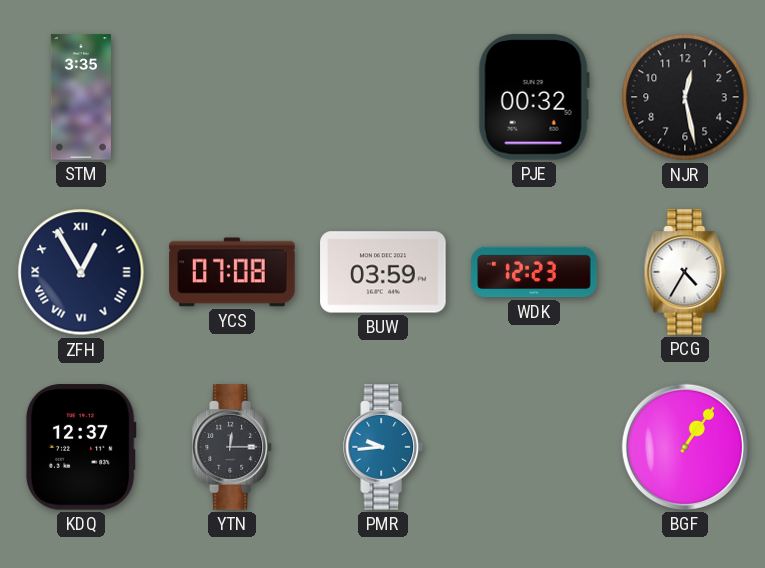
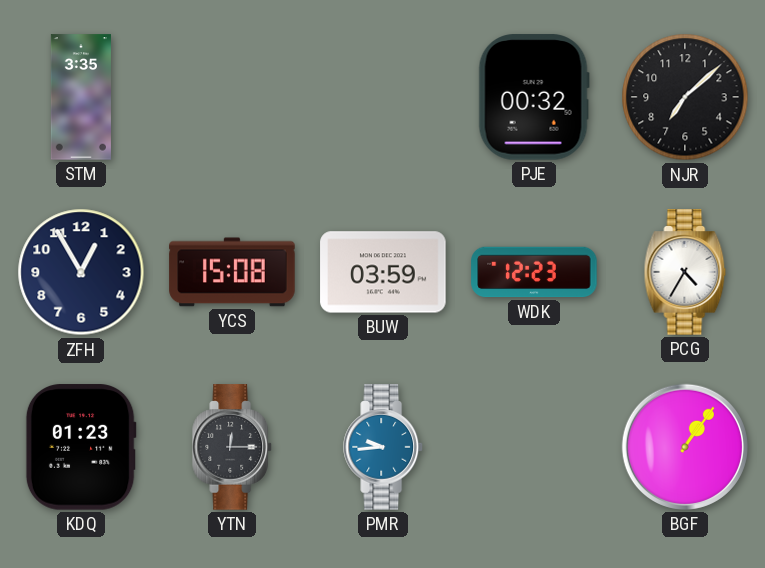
NJR: 12:28 -> 7:08 (685, 97)
ZFH numerals: Roman -> Arabic (81, 272)
YCS: 07:08 -> 15:08 (232, 272)
KDQ: 12:37 -> 01:23 (81, 447)
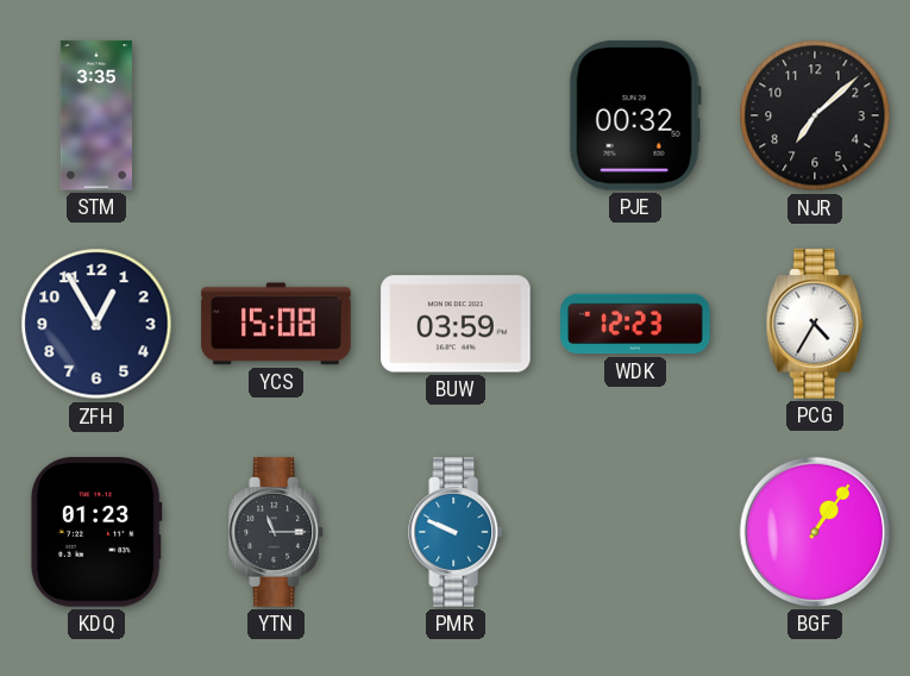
YTN: 12:15 -> 11:15 (277, 532)
PMR: 9:44 -> 9:49 (457, 532)
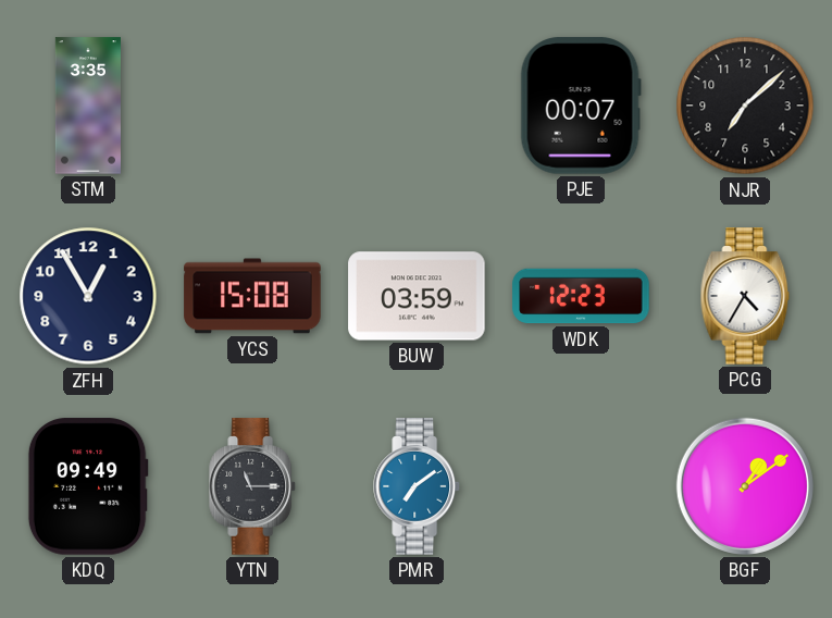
PJE: 00:32 -> 00:07 (581, 106)
KDQ: 01:23 -> 09:49 (88, 486)
PMR: 9:49 -> 7:09 (418, 486)
BGF: 1:06 -> 1:09 (745, 486)
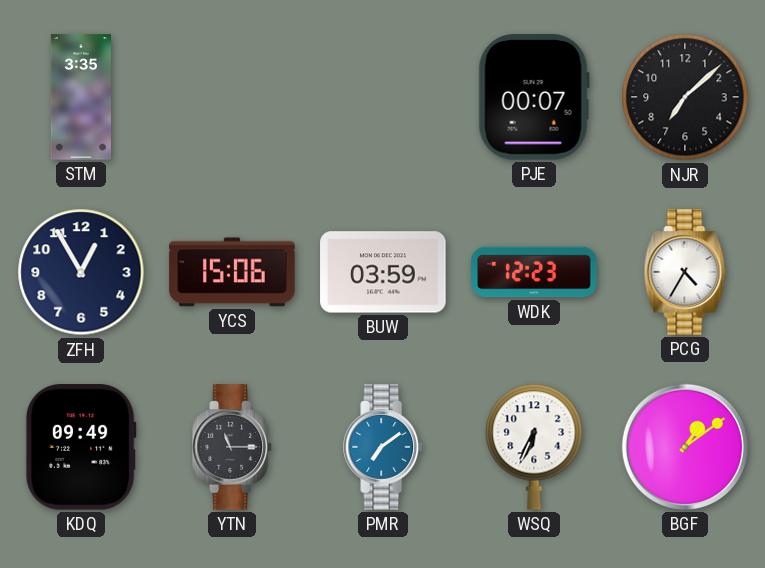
YCS: 15:08 -> 15:06 (232, 272)
WSQ: none -> 6:34 (534, 447)
